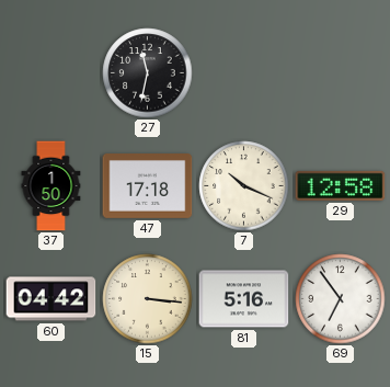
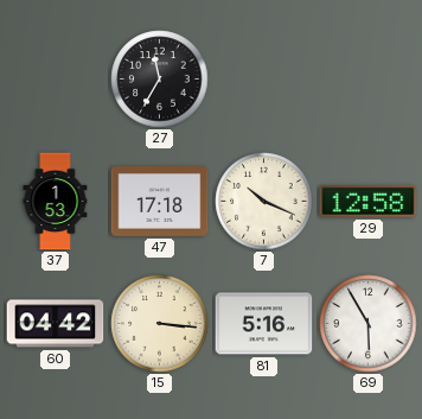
27: 11:32 -> 11:35 (160, 80)
37: 1:50 -> 1:53 (56, 202)
69: 6:54 -> 5:55 (369, 324)
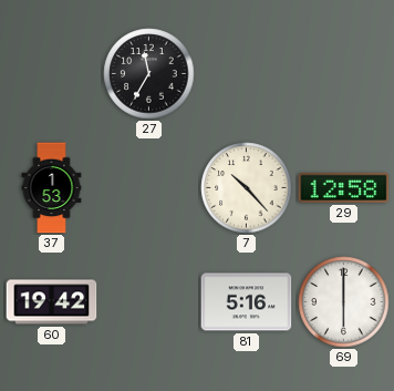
47: 17:18 -> none (160, 202)
7: 10:19 -> 10:23 (247, 188)
60: 04:42 -> 19:42 (52, 302)
15: 3:16 -> none (160, 324)
69: 5:55 -> 6:00 (344, 302)
